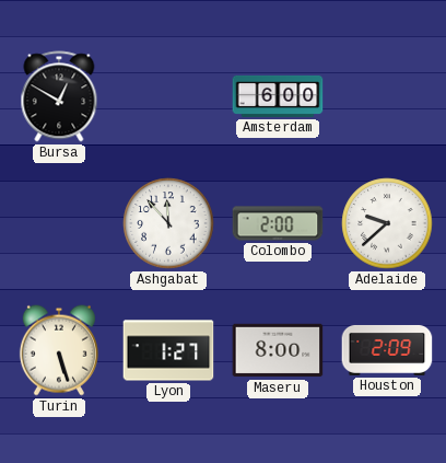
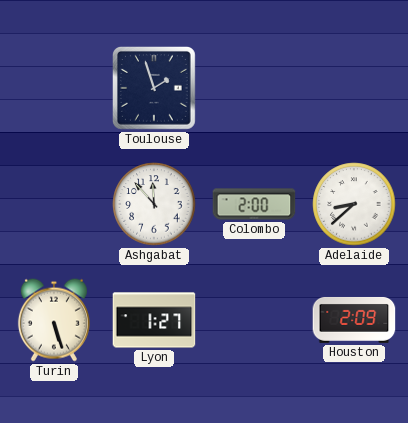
Bursa: 12:50 -> none (59, 96)
Toulouse: none -> 1:57 (155, 89)
Amsterdam: 6:00 -> none (278, 96)
Adelaide: 9:38 -> 8:38 (354, 204)
Maseru: 8:00 -> none (278, 350)
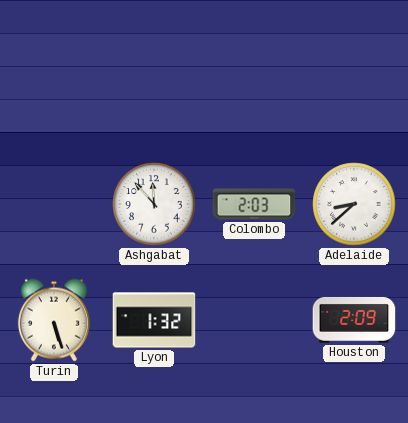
Toulouse: 1:57 -> none (155, 89)
Colombo: 2:00 -> 2:03 (254, 204)
Lyon: 1:27 -> 1:32 (154, 320)
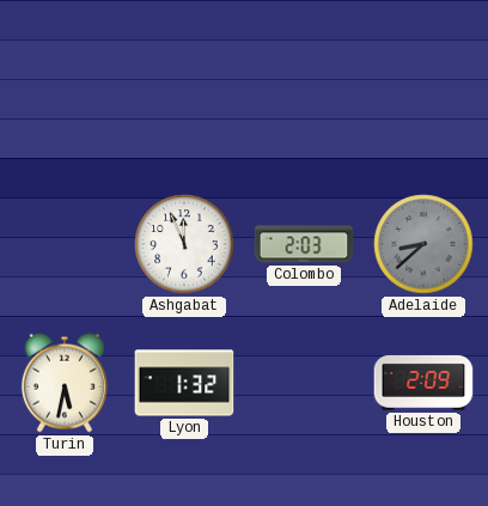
Ashgabat: 11:53 -> 11:56 (184, 244)
Adelaide dial: white -> grey (423, 244)
Turin: 5:27 -> 5:32 (65, 383)
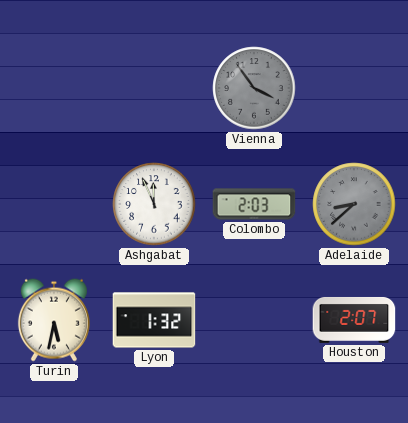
Vienna: none -> 3:54 (254, 88)
Houston: 2:09 -> 2:07 (354, 320)
